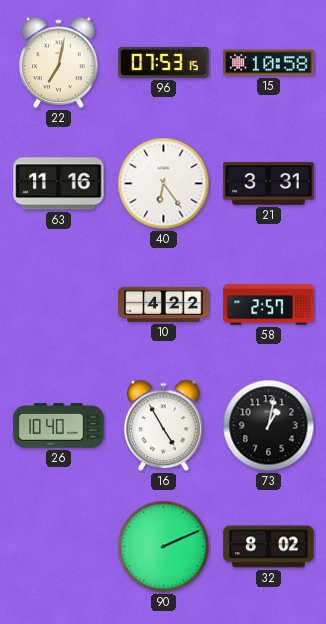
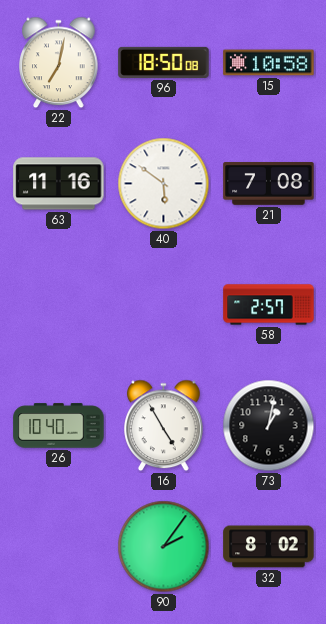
96: 07:53 -> 18:50 (164, 62)
40: 6:24 -> 5:51 (164, 184)
21: 3:31 -> 7:08 (269, 184)
10: 4:22 -> none (164, 304)
90: 2:11 -> 2:06 (164, 547)
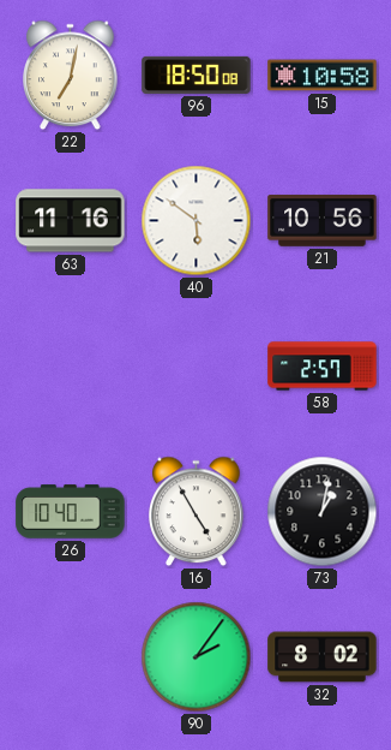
21: 7:08 -> 10:56 (323, 221)
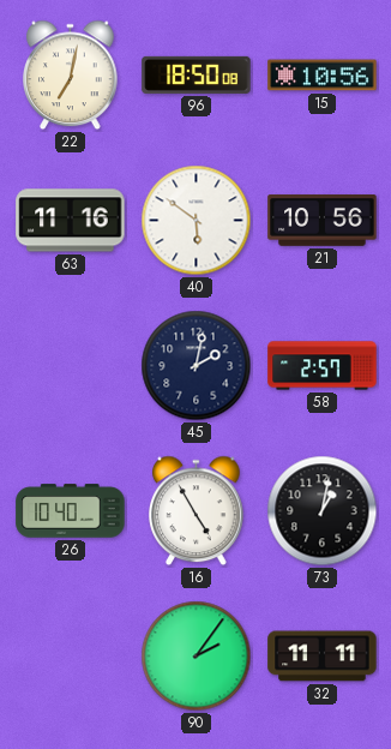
15: 10:58 -> 10:56 (323, 76)
45: none -> 2:02 (197, 366)
32: 8:02 -> 11:11 (323, 657)
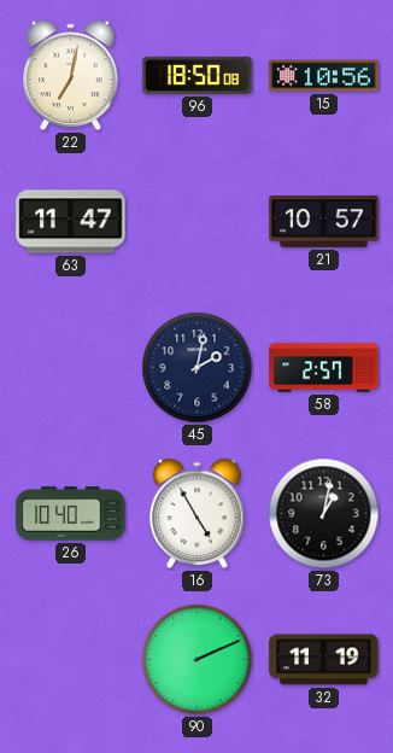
63: 11:16 -> 11:47 (71, 222)
40: 5:51 -> none (197, 221)
21: 10:56 -> 10:57 (324, 222)
90: 2:06 -> 2:11 (198, 660)
32: 11:11 -> 11:19 (324, 660)
